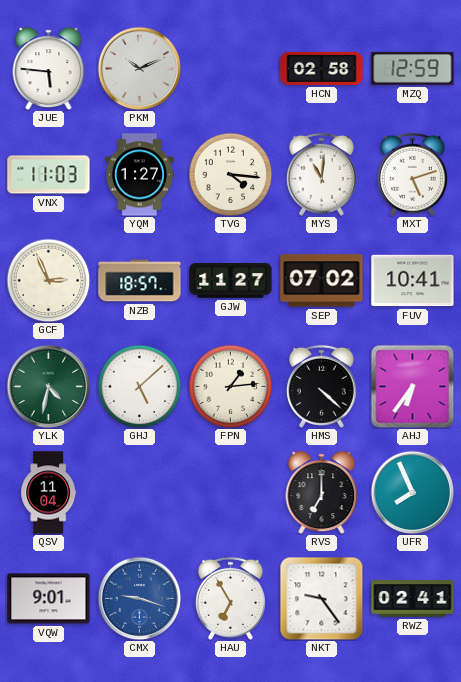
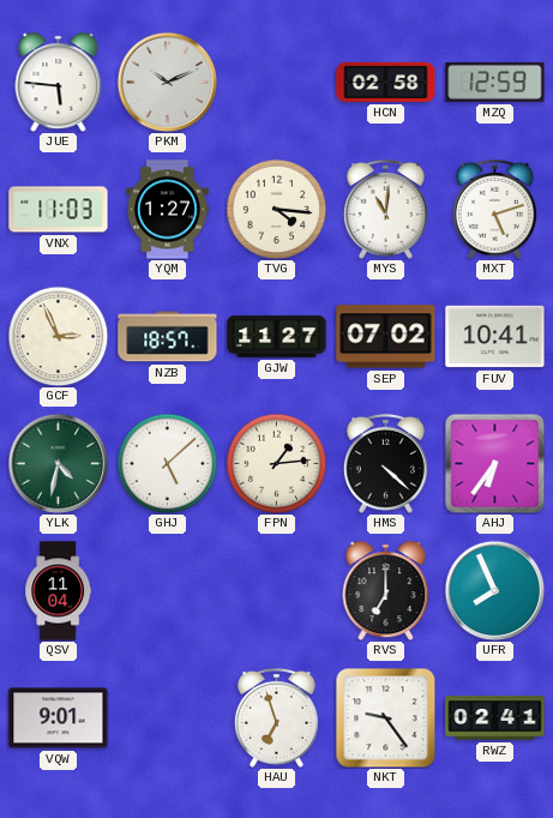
CMX: 9:18 -> none (139, 598)
HAU: 6:55 -> 6:57 (276, 717)
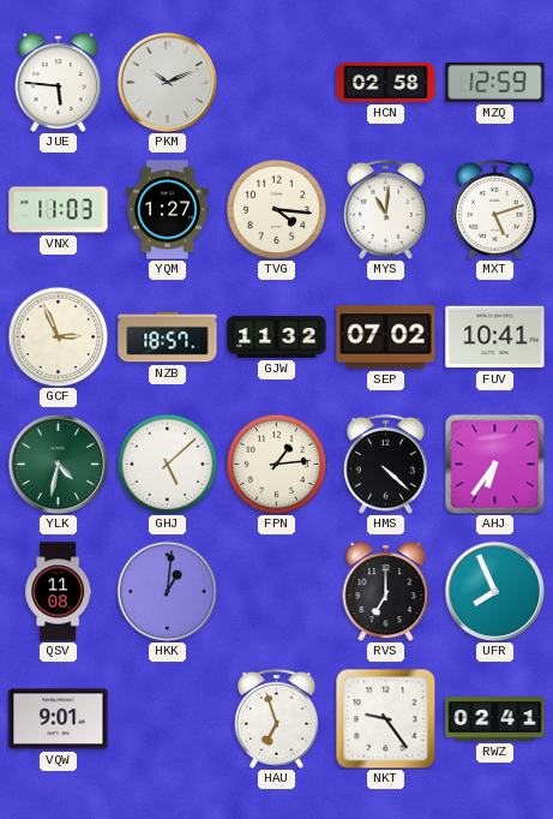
GJW: 11:27 -> 11:32 (277, 337)
QSV: 11:04 -> 11:08 (59, 592)
HKK: none -> 1:01 (167, 591)
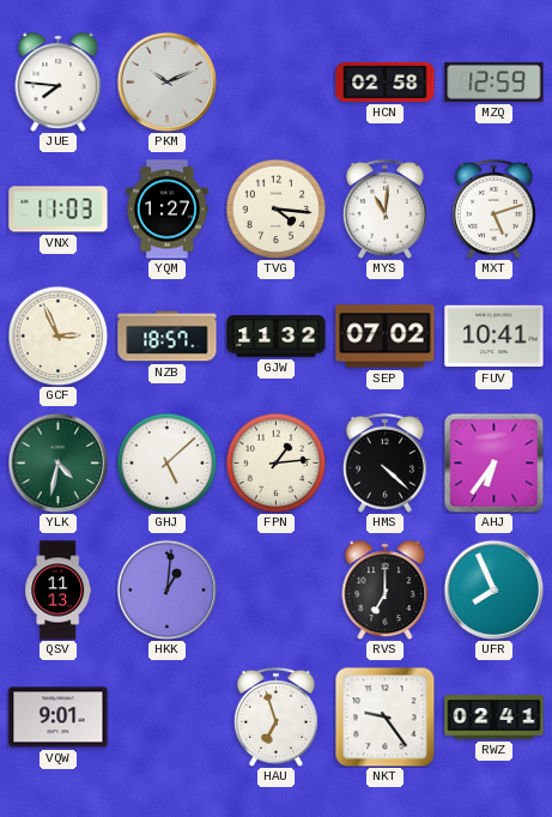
JUE: 5:46 -> 7:46 (59, 83)
QSV: 11:08 -> 11:13 (59, 591)
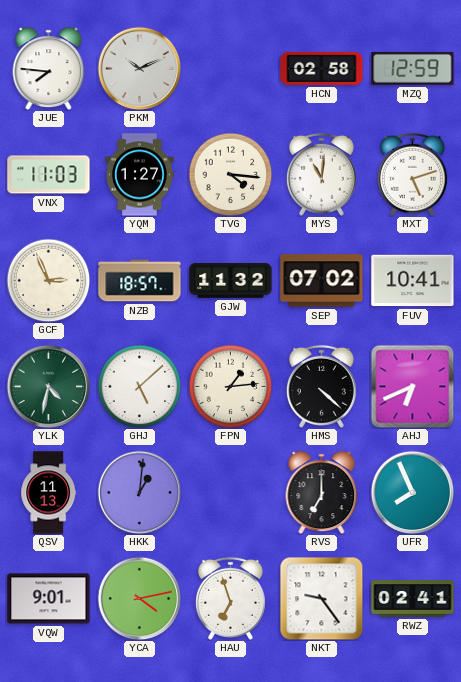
AHJ: 6:36 -> 6:41 (412, 386)
YCA: none -> 4:13 (139, 598)
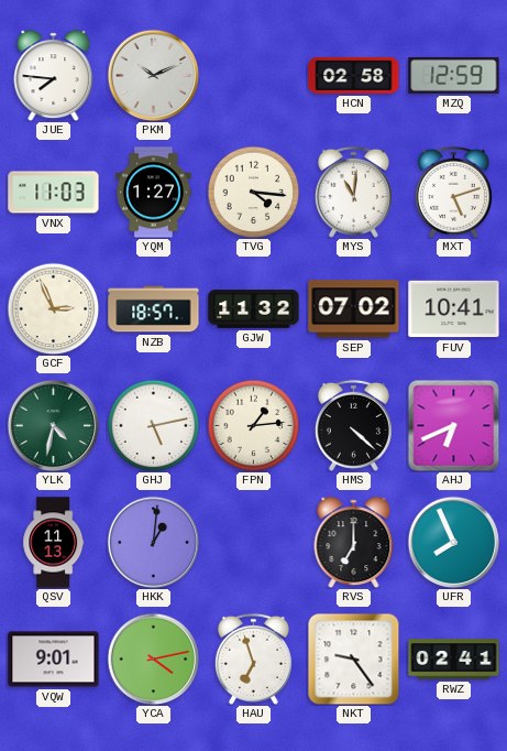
GHJ: 5:08 -> 5:13 (153, 425)
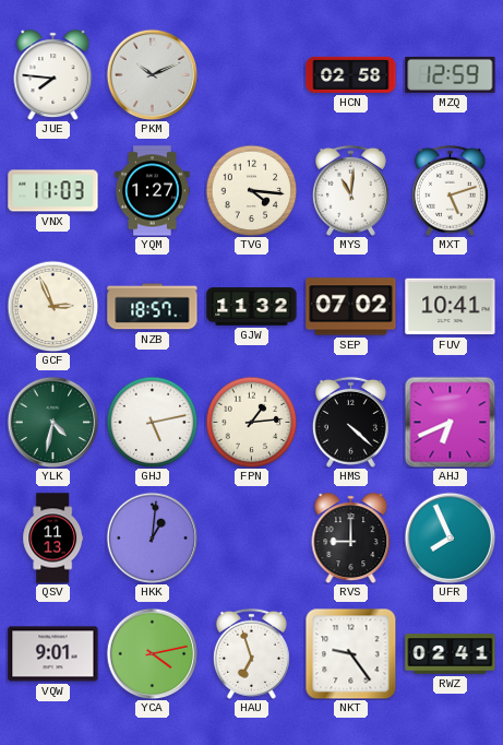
RVS: 7:00 -> 9:00 (351, 539)
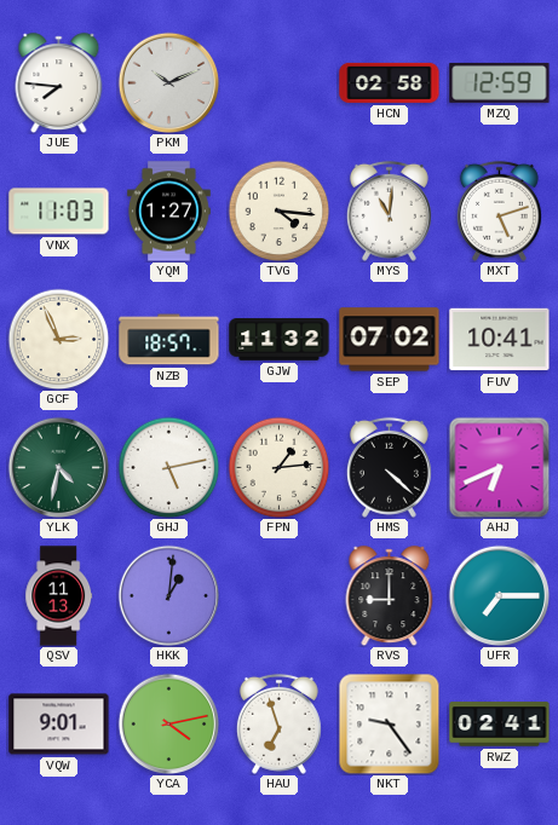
UFR: 7:56 -> 7:15 (499, 595)
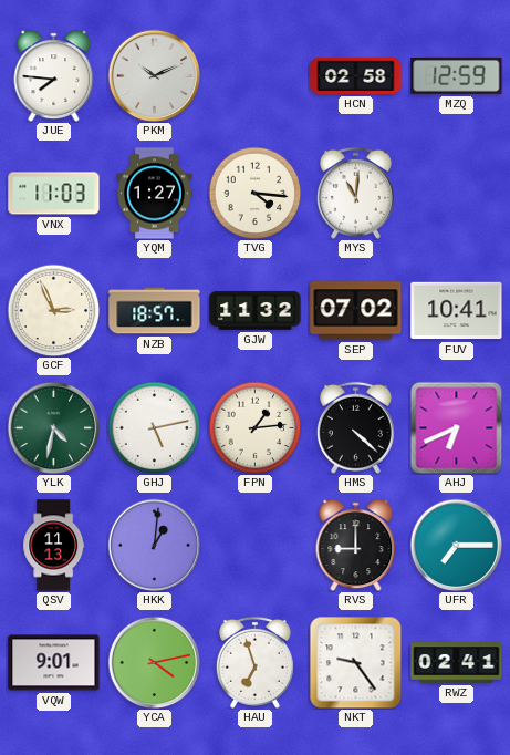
MXT: 5:12 -> none (499, 210)
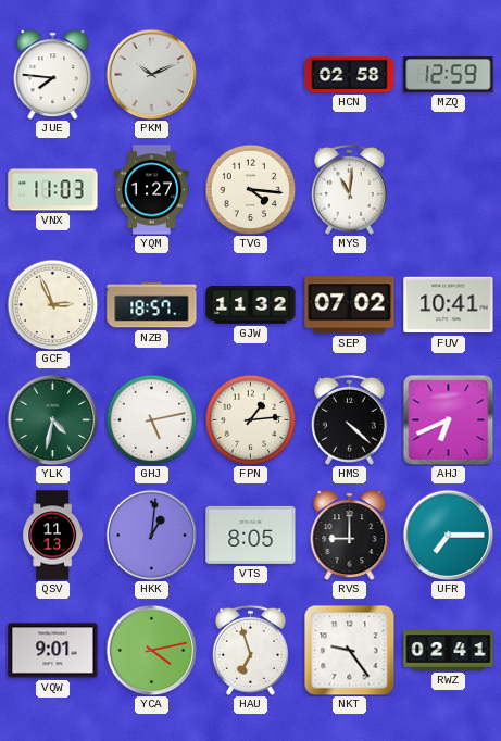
VTS: none -> 8:05 (251, 535)
